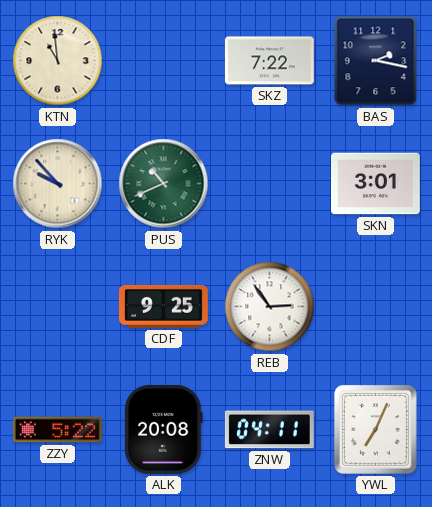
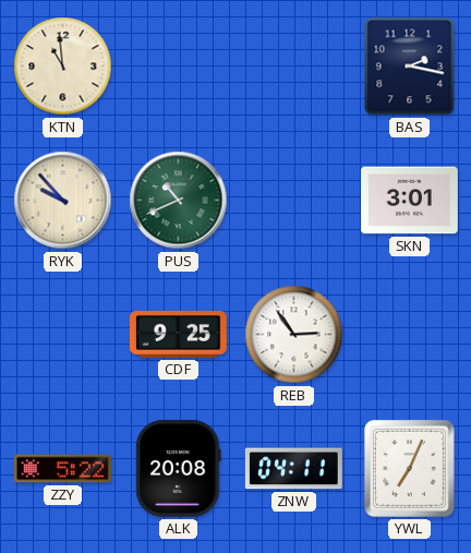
SKZ: 7:22 -> none (269, 61)
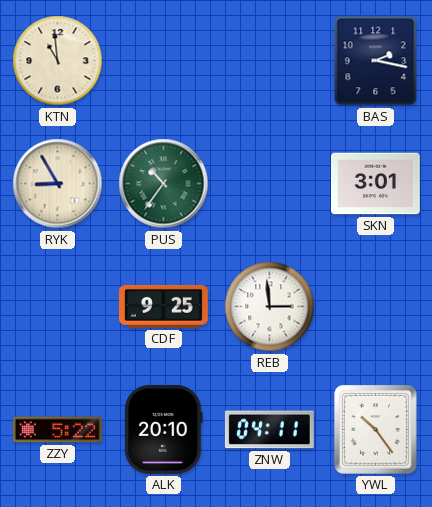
RYK: 9:53 -> 8:55 (58, 184)
PUS: 10:41 -> 10:36 (164, 184)
REB: 2:54 -> 2:59 (270, 307)
ALK: 20:08 -> 20:10 (164, 429)
YWL: 7:04 -> 10:24 (375, 429)
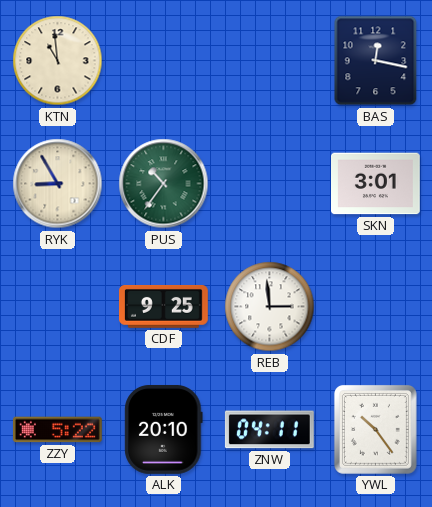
BAS: 2:17 -> 12:17 (376, 61)
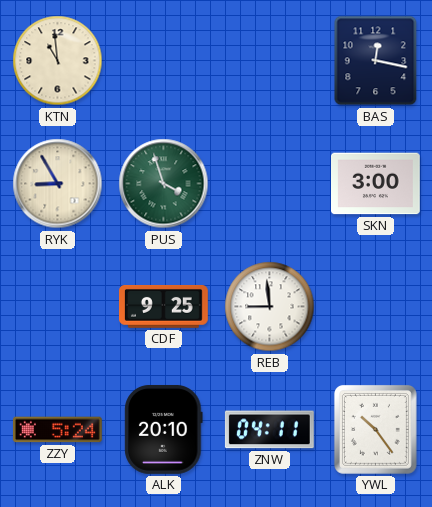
PUS: 10:36 -> 3:57 (164, 184)
SKN: 3:01 -> 3:00 (376, 184)
REB: 2:59 -> 8:59 (270, 307)
ZZY: 5:22 -> 5:24 (57, 430)
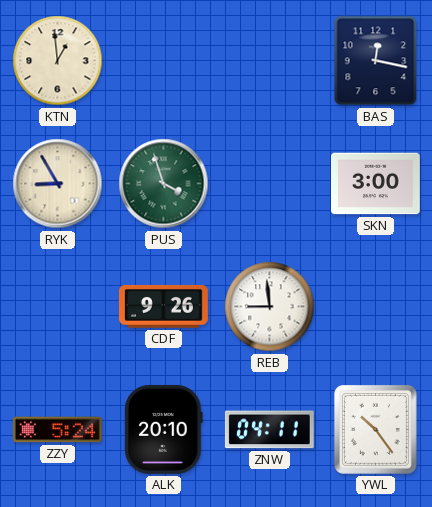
KTN: 10:59 -> 12:59 (58, 61)
CDF: 9:25 -> 9:26 (163, 307)
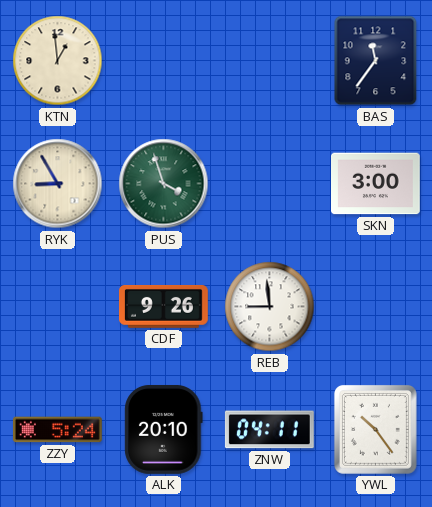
BAS: 12:17 -> 11:36 (376, 61)
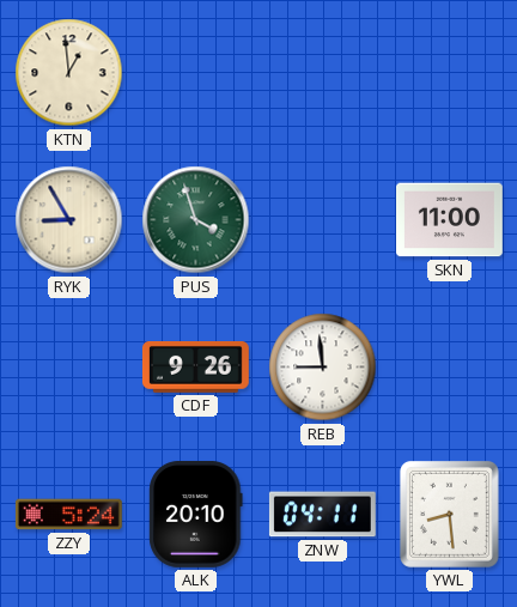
BAS: 11:36 -> none (376, 61)
SKN: 3:00 -> 11:00 (450, 220)
YWL: 10:24 -> 8:29 (449, 514)
